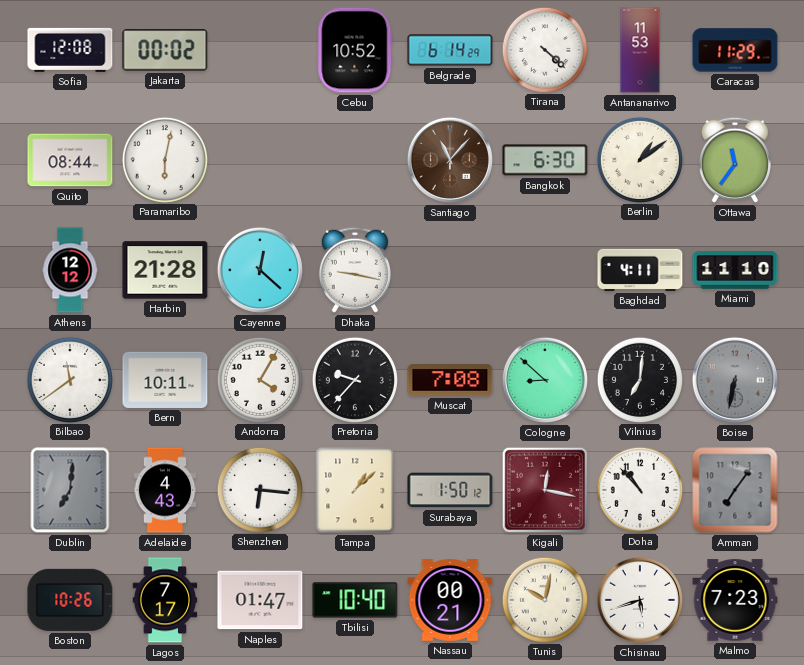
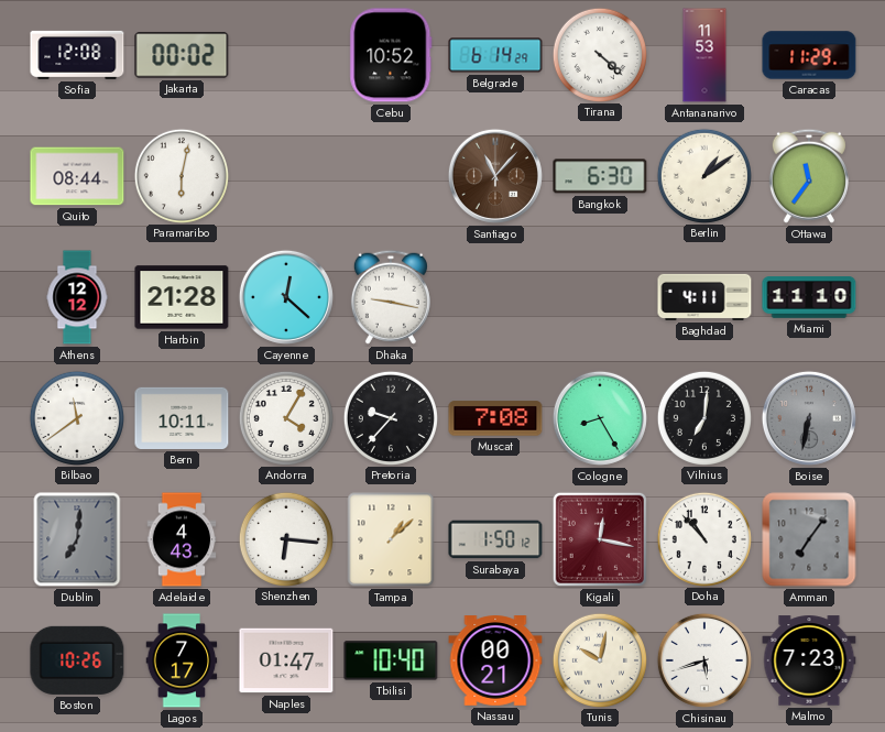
Cologne: 8:52 -> 8:25 (600, 418)
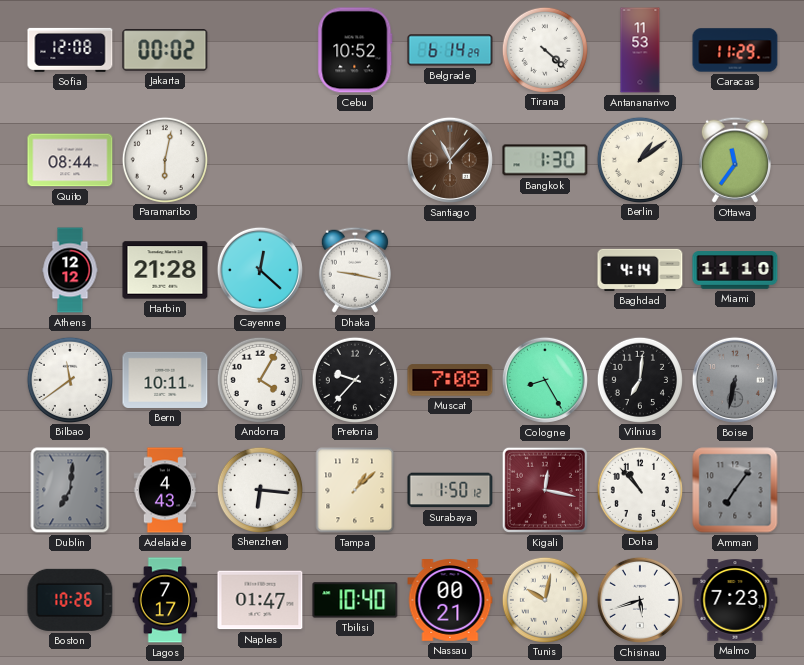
Bangkok: 6:30 -> 1:30 (545, 160)
Baghdad: 4:11 -> 4:14 (640, 270)
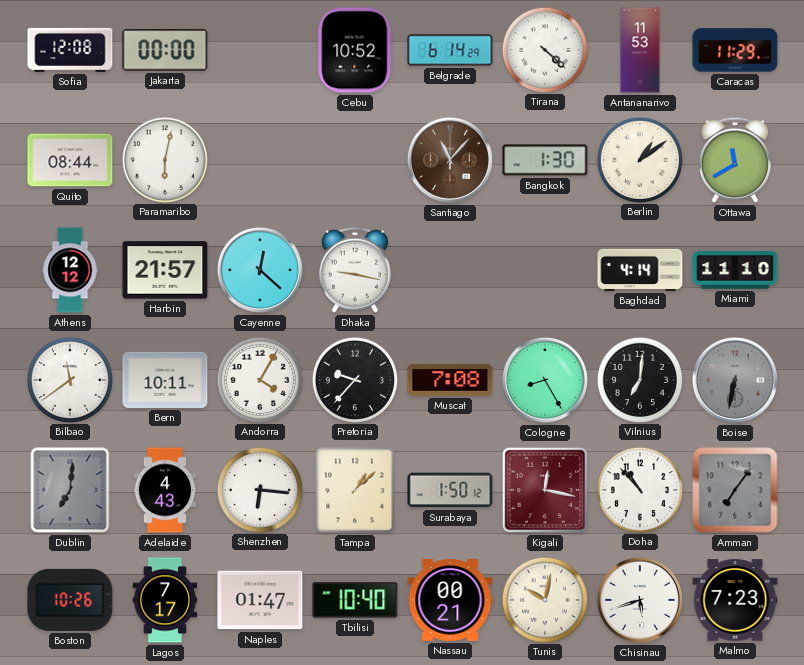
Jakarta: 00:02 -> 00:00 (165, 50)
Ottawa: 11:36 -> 11:40 (735, 160)
Harbin: 21:28 -> 21:57 (165, 270)
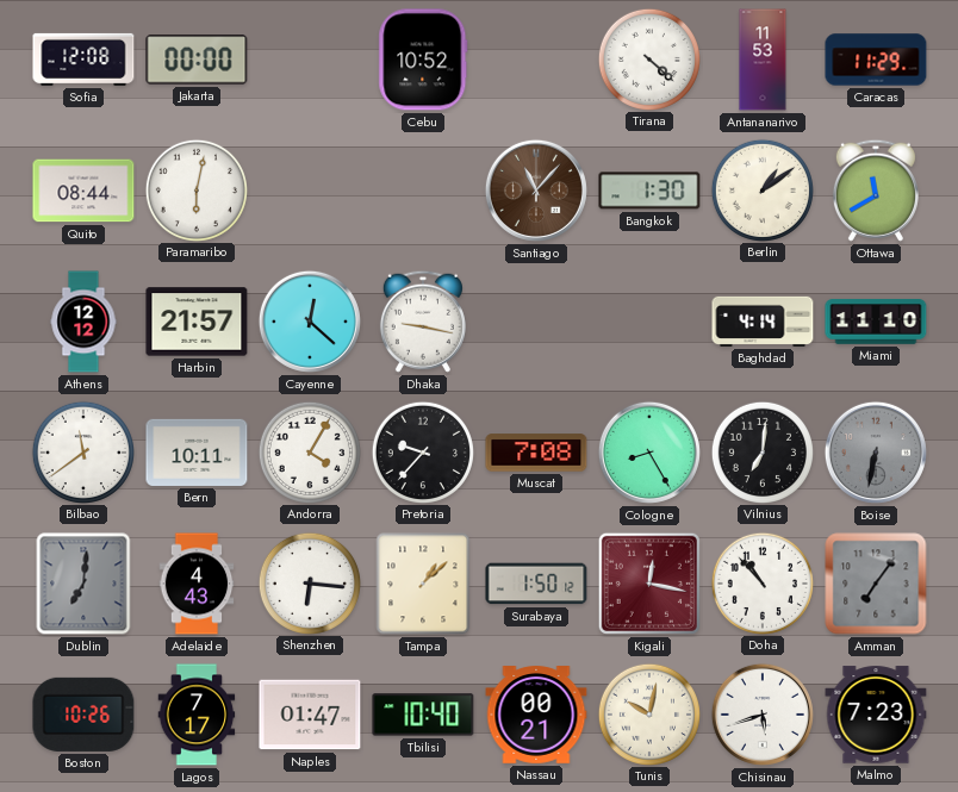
Belgrade: 6:14 -> none (450, 50)
